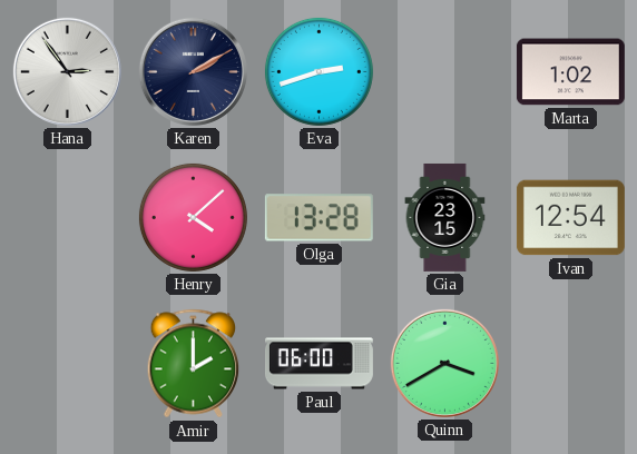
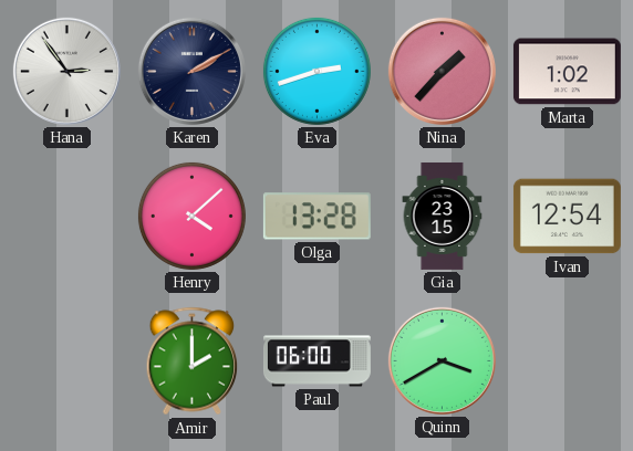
Nina: none -> 1:37 (442, 71)
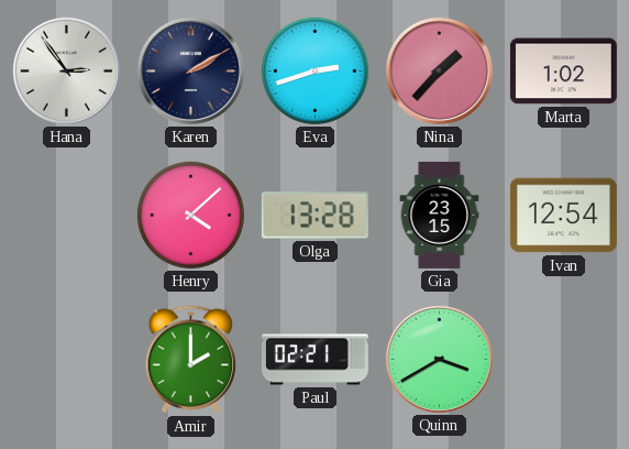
Paul: 06:00 -> 02:21 (314, 360)
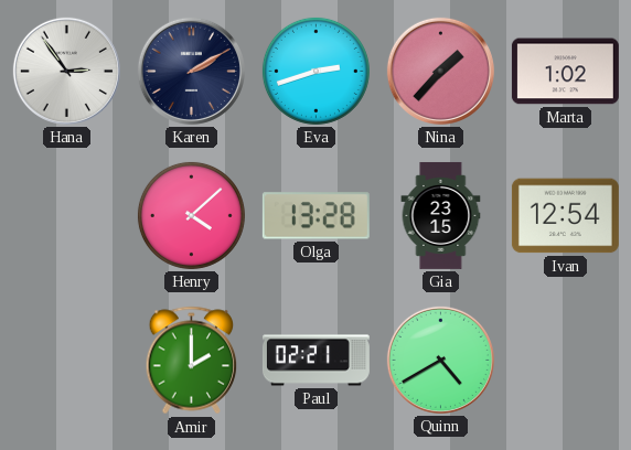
Quinn: 3:40 -> 4:40 (440, 360)
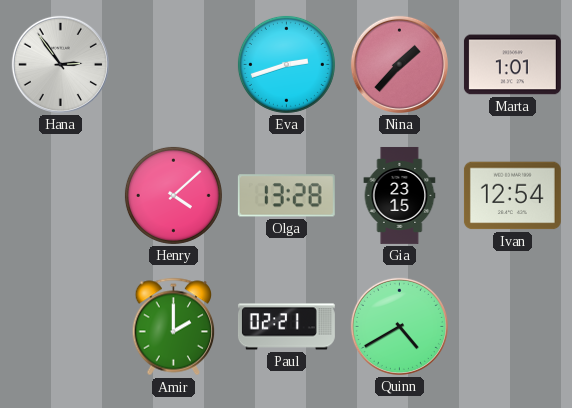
Karen: 2:10 -> none (191, 71)
Marta: 1:02 -> 1:01 (512, 65)
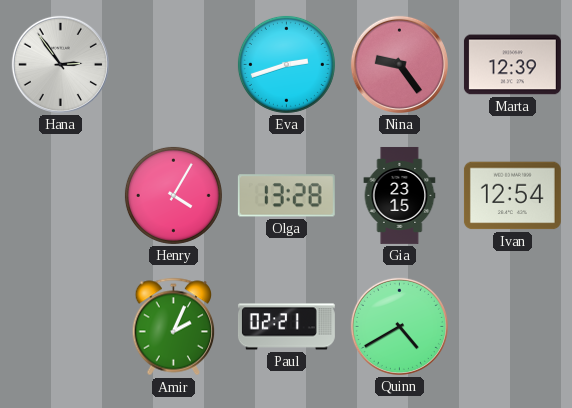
Nina: 1:37 -> 9:24 (399, 64)
Marta: 1:01 -> 12:39 (512, 65)
Henry: 4:08 -> 4:05 (173, 195)
Amir: 2:00 -> 2:04 (174, 327)
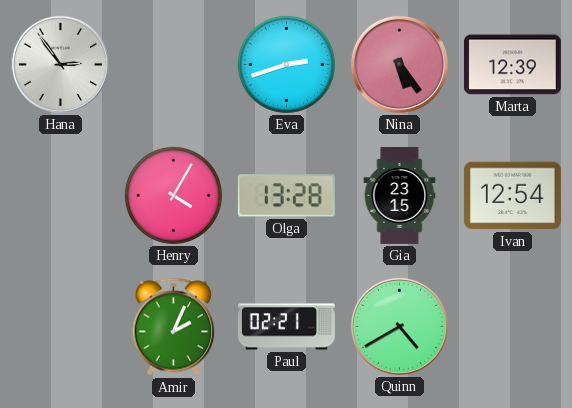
Nina: 9:24 -> 5:24 (399, 64)
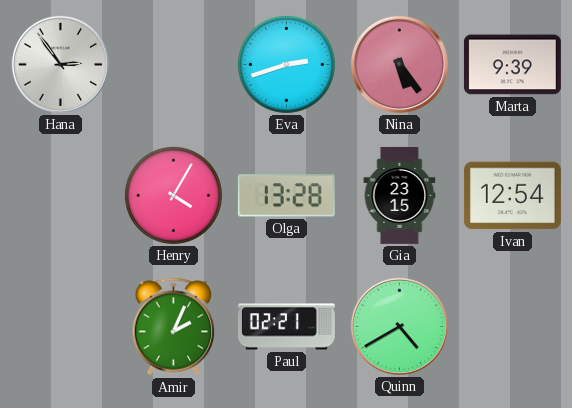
Marta: 12:39 -> 9:39 (512, 65)
